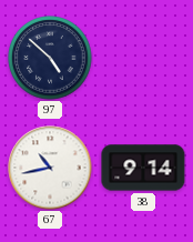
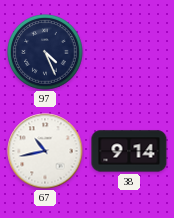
97: 4:52 -> 4:26 (45, 52)
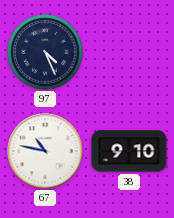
67: 10:43 -> 10:47 (45, 151)
38: 9:14 -> 9:10 (129, 151)
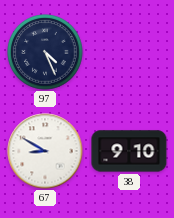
67: 10:47 -> 8:50 (45, 151)
